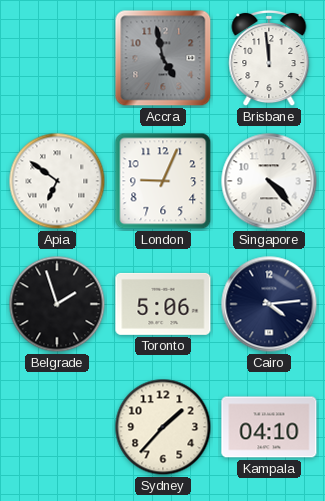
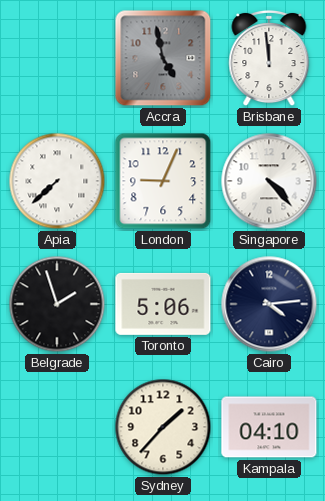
Apia: 6:51 -> 7:38 (57, 181)
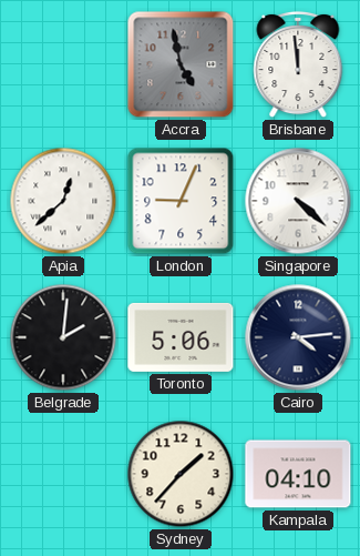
Apia: 7:38 -> 12:38 (63, 201)
Singapore: 4:23 -> 4:22 (298, 201)
Belgrade: 1:57 -> 2:01 (63, 337)
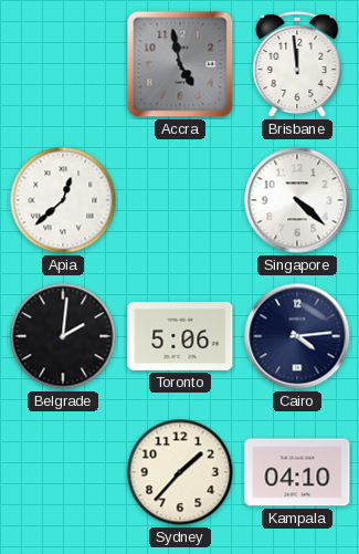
London: 9:04 -> none (181, 201)
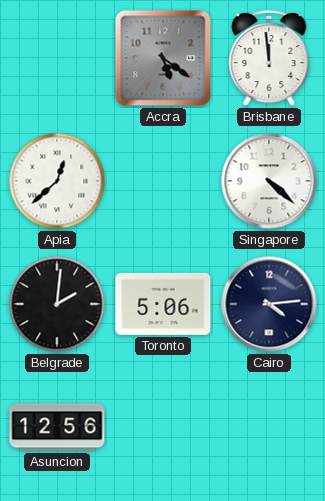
Accra: 4:58 -> 5:21 (163, 58)
Asuncion: none -> 12:56 (57, 427)
Sydney: 1:37 -> none (180, 472)
Kampala: 04:10 -> none (297, 472)
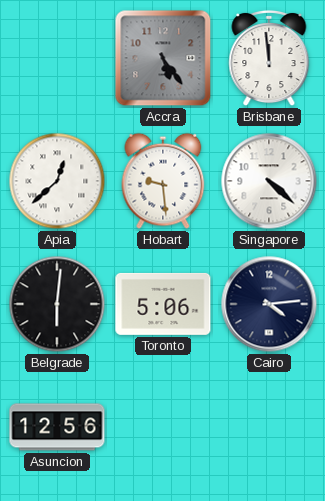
Accra: 5:21 -> 5:24 (163, 58)
Hobart: none -> 9:29 (163, 181)
Belgrade: 2:01 -> 6:01 (57, 304)
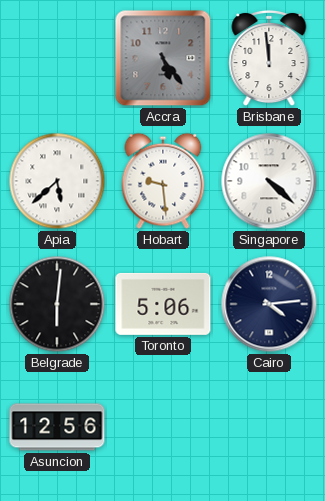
Apia: 12:38 -> 5:38 (57, 181)
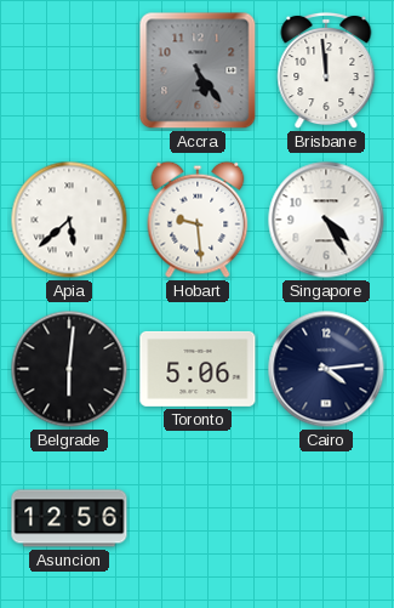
Singapore: 4:22 -> 4:25 (326, 220)
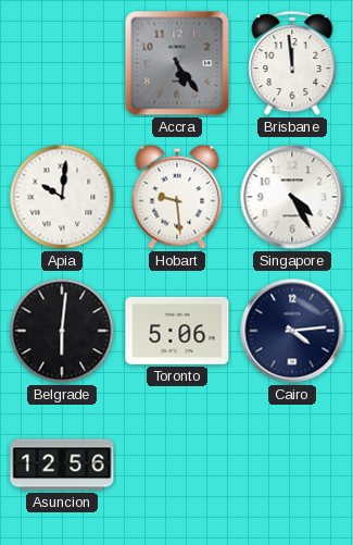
Apia: 5:38 -> 10:01 (62, 197)
